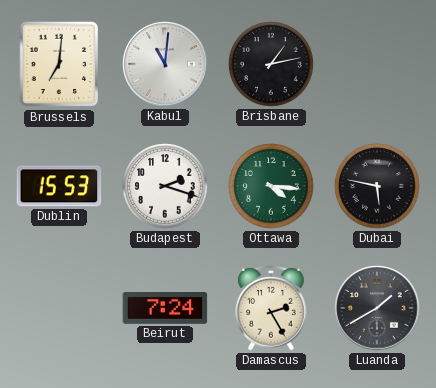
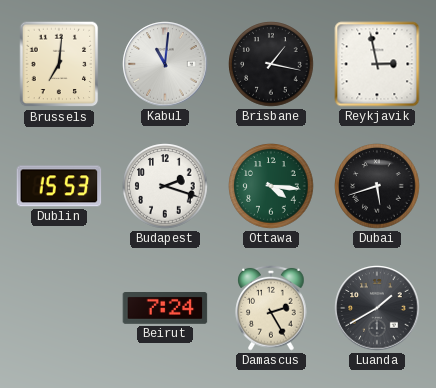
Brisbane: 1:13 -> 1:17 (271, 64)
Reykjavik: none -> 2:58 (377, 64)
Dubai: 5:47 -> 5:42 (377, 186)
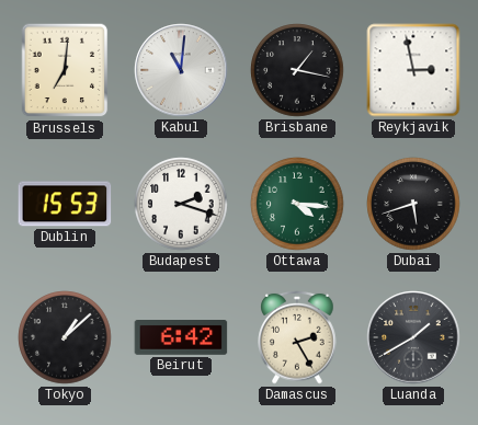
Tokyo: none -> 1:08 (65, 337)
Beirut: 7:24 -> 6:42 (181, 338)
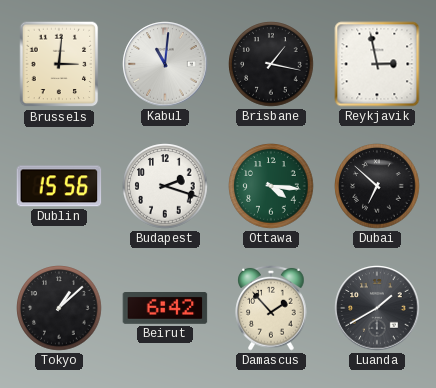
Brussels: 7:01 -> 3:01 (59, 64)
Dublin: 15:53 -> 15:56 (59, 186)
Dubai: 5:42 -> 6:52 (377, 186)
Damascus: 2:25 -> 1:53 (271, 308)
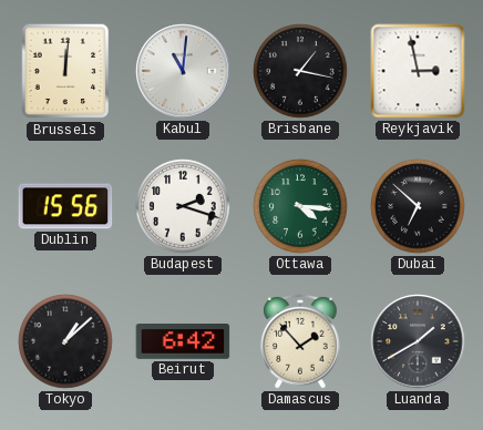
Brussels: 3:01 -> 12:01 (65, 71)
